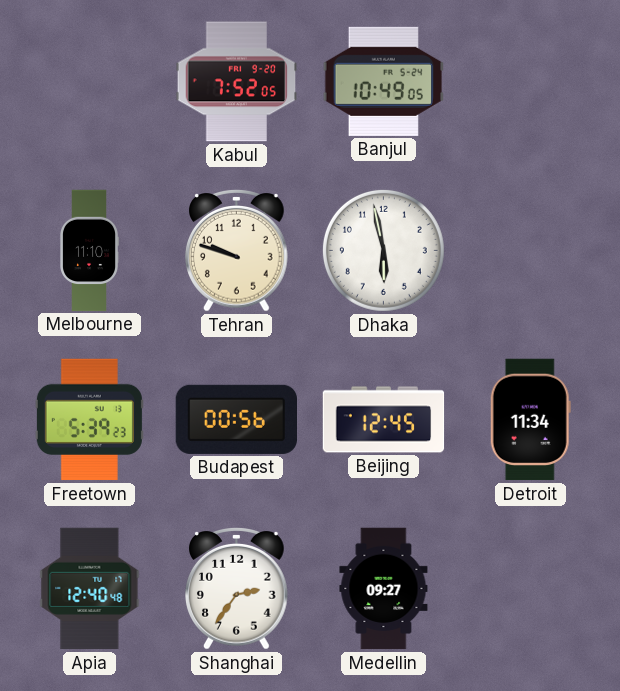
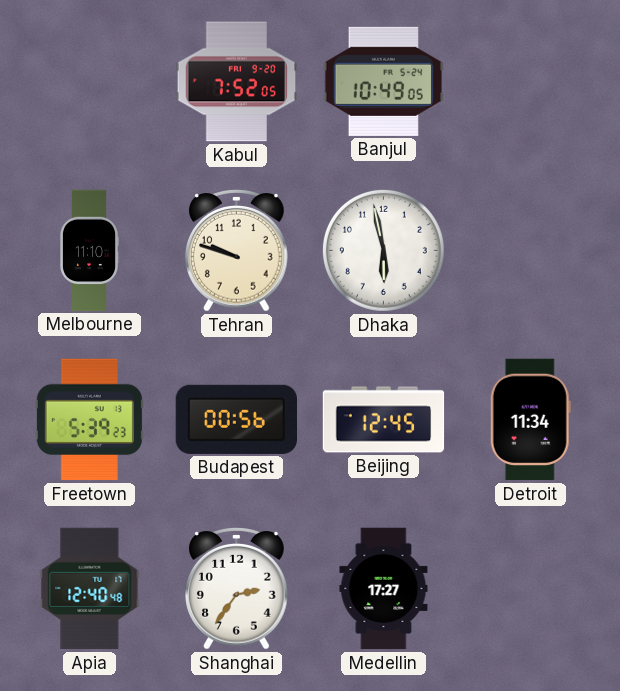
Medellin: 09:27 -> 17:27 (384, 589)
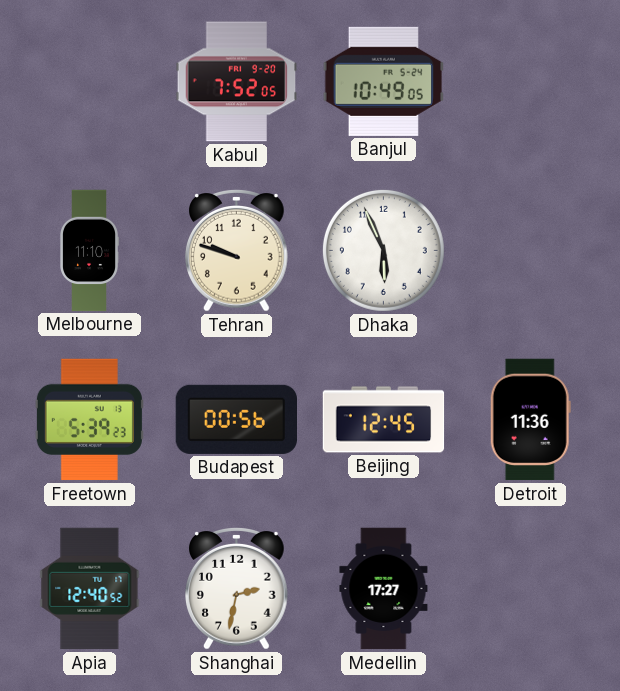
Dhaka: 5:58 -> 5:56 (383, 250)
Detroit: 11:34 -> 11:36 (530, 420)
Apia: 12:40:48 -> 12:40:52 (90, 589)
Shanghai: 2:36 -> 2:32 (237, 589)
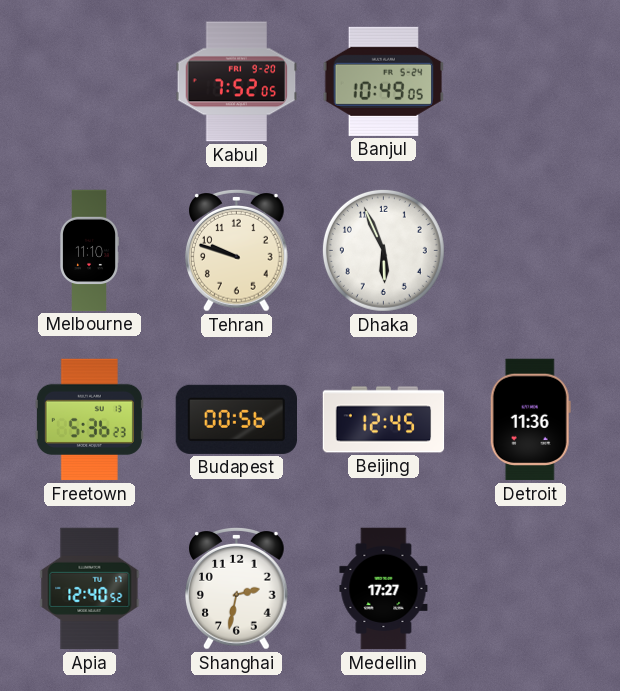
Freetown: 5:39 -> 5:36 (89, 420)
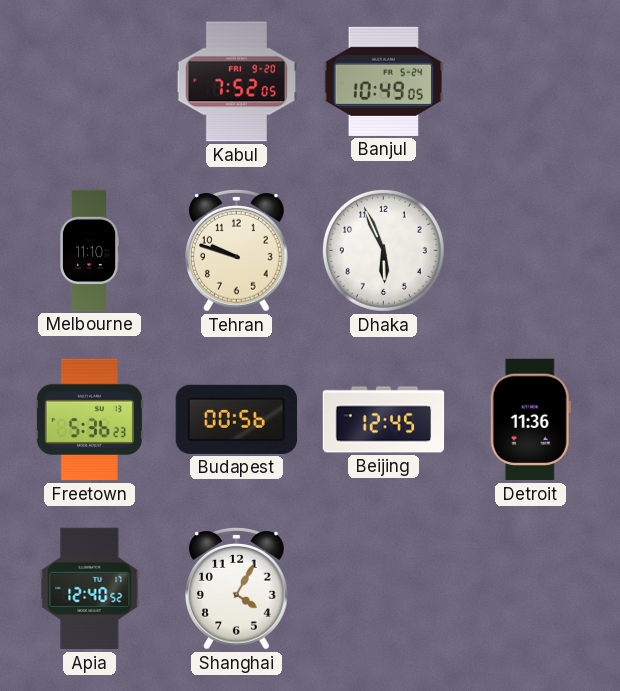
Shanghai: 2:32 -> 4:05 (237, 589)
Medellin: 17:27 -> none (384, 589)
